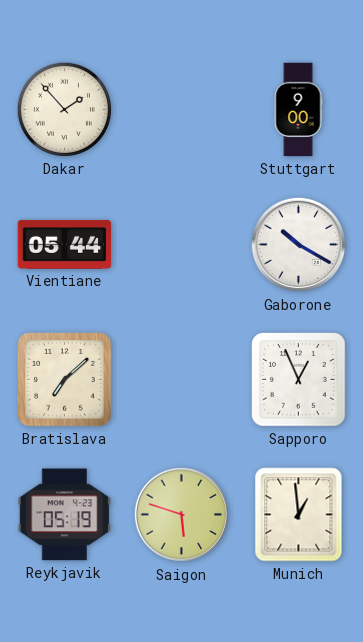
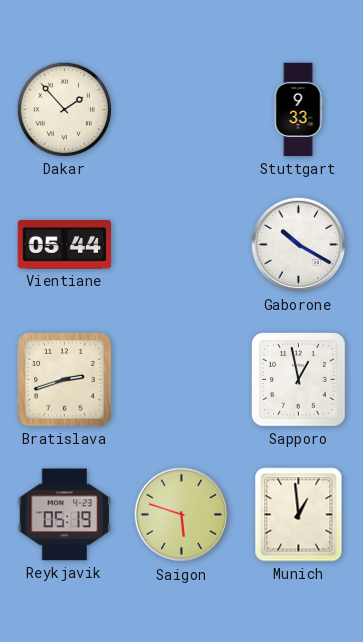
Stuttgart: 9:00 -> 9:33 (298, 110)
Bratislava: 7:08 -> 2:42 (65, 380)
Sapporo: 12:56 -> 12:58 (299, 380)
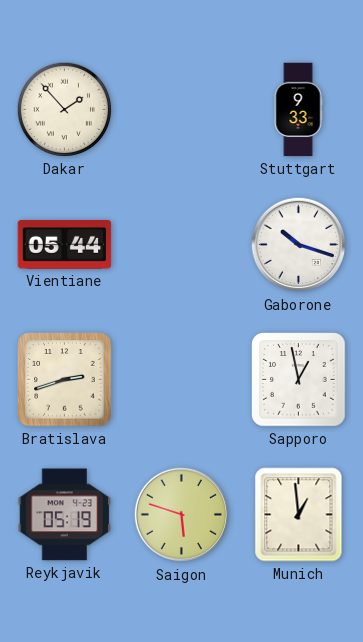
Gaborone: 10:20 -> 10:18 (299, 245)
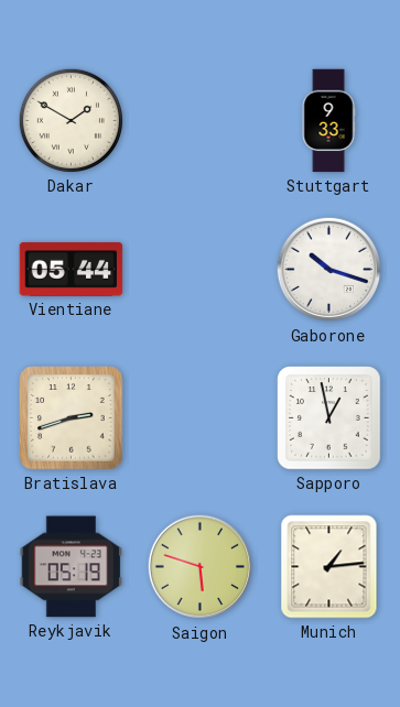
Dakar: 1:53 -> 1:50 (71, 120)
Munich: 12:59 -> 1:14 (329, 567)
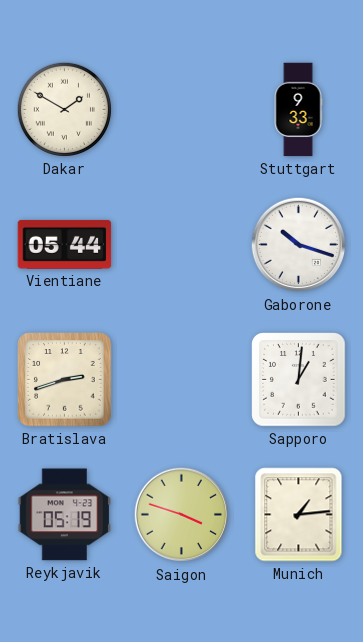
Sapporo: 12:58 -> 1:01 (299, 380)
Saigon: 5:48 -> 3:48 (182, 515)
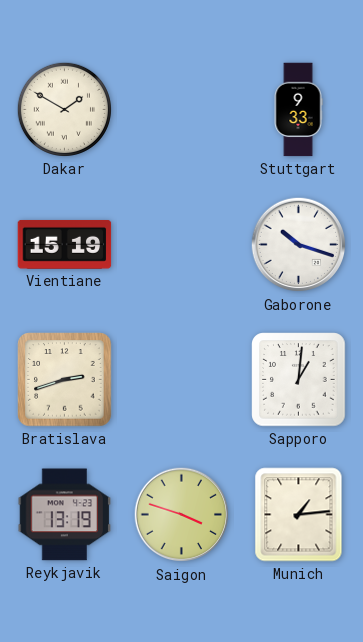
Vientiane: 05:44 -> 15:19 (65, 244)
Reykjavik: 05:19 -> 13:19 (65, 515)
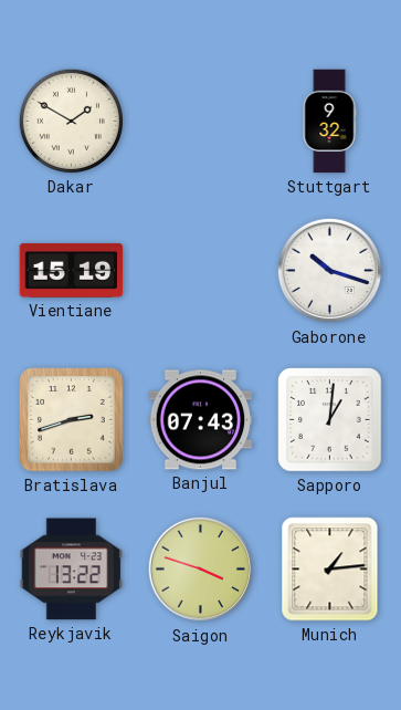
Stuttgart: 9:33 -> 9:32 (329, 122)
Banjul: none -> 07:43 (201, 420)
Reykjavik: 13:19 -> 13:22 (72, 570)
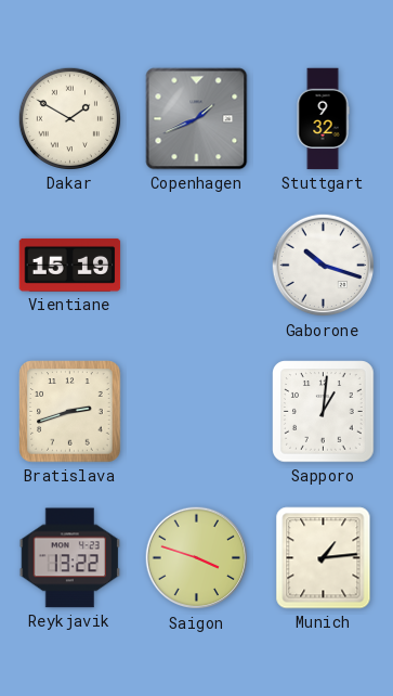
Copenhagen: none -> 1:41 (197, 119)
Banjul: 07:43 -> none (201, 420)
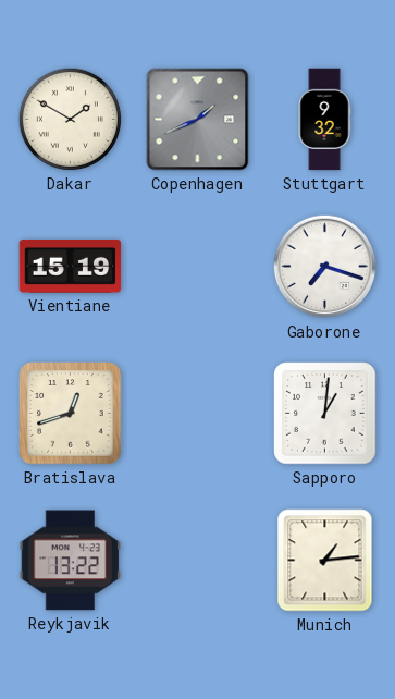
Gaborone: 10:18 -> 7:18 (325, 267)
Bratislava: 2:42 -> 12:42 (71, 414)
Saigon: 3:48 -> none (197, 558)
